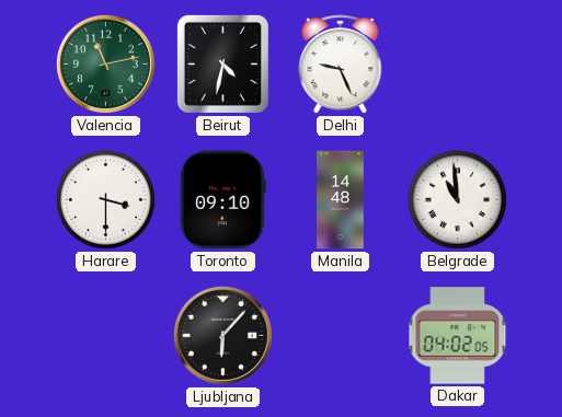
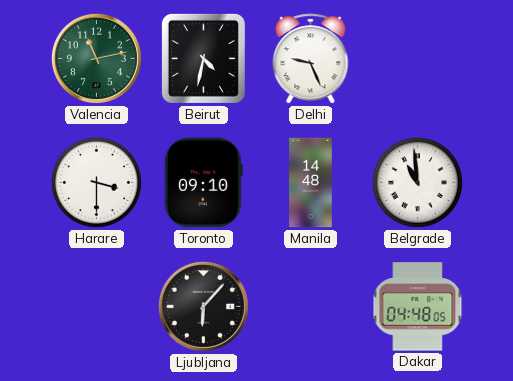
Dakar: 04:02 -> 04:48 (418, 307)
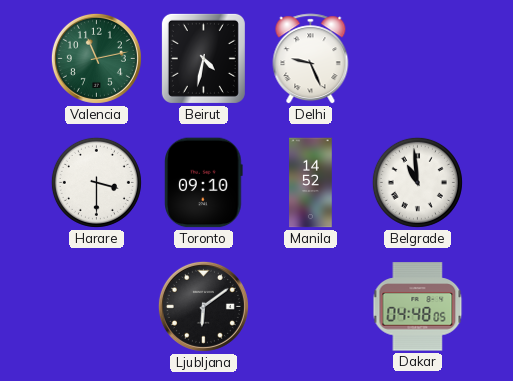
Manila: 14:48 -> 14:52 (311, 183)
Ljubljana: 6:07 -> 6:09 (203, 306)
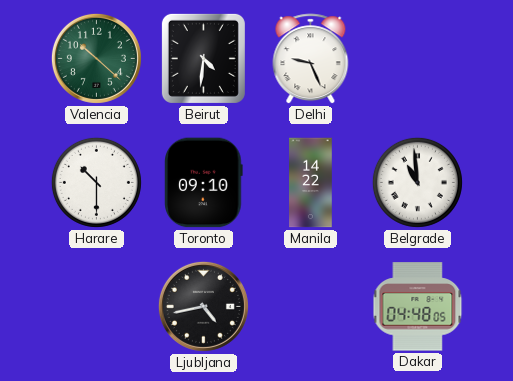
Valencia: 11:13 -> 10:22 (96, 58)
Beirut: 4:32 -> 4:31 (203, 58)
Harare: 3:30 -> 10:30 (96, 182)
Manila: 14:52 -> 14:22 (311, 183)
Ljubljana: 6:09 -> 4:43 (203, 306)
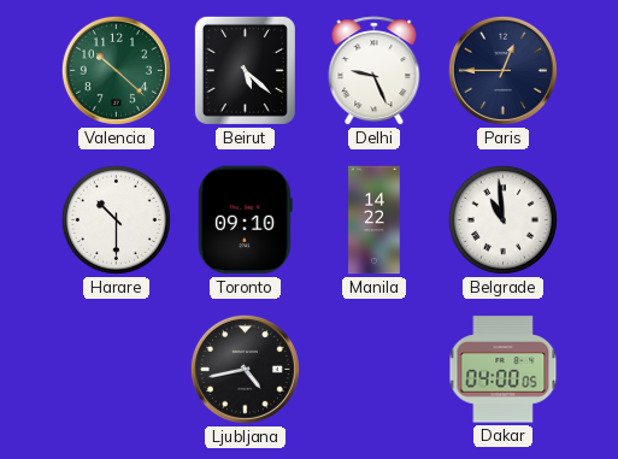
Beirut: 4:31 -> 5:22 (245, 70)
Paris: none -> 12:45 (502, 70)
Dakar: 04:48 -> 04:00 (504, 370)
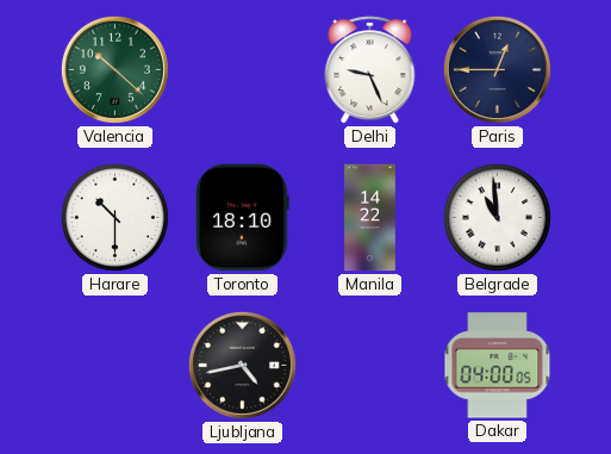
Beirut: 5:22 -> none (245, 70)
Toronto: 09:10 -> 18:10 (243, 218)
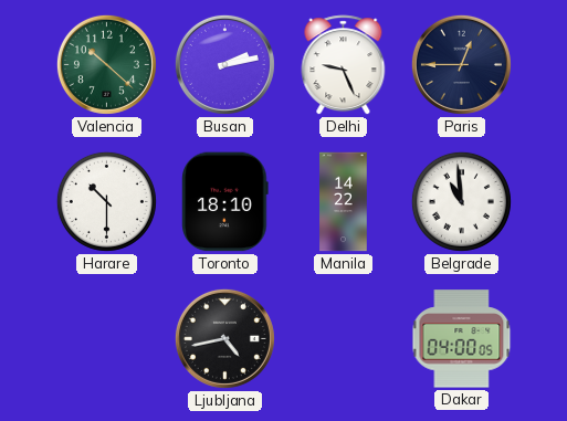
Busan: none -> 2:13 (224, 64)
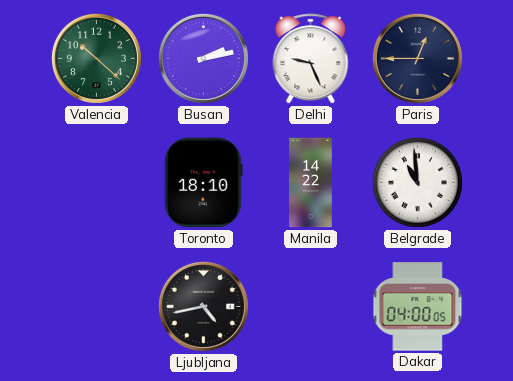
Harare: 10:30 -> none (106, 201)
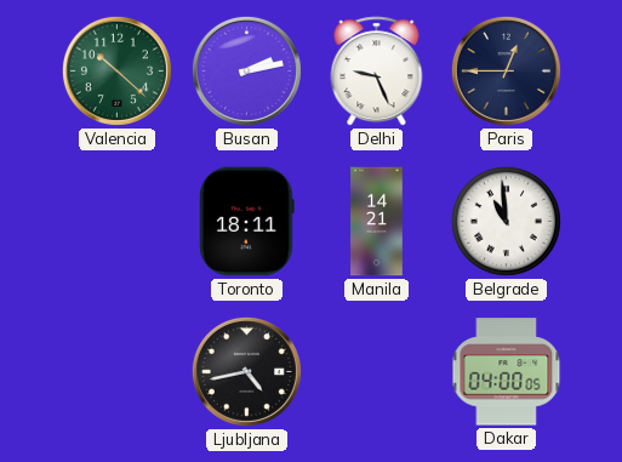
Toronto: 18:10 -> 18:11 (247, 222)
Manila: 14:22 -> 14:21 (377, 222)
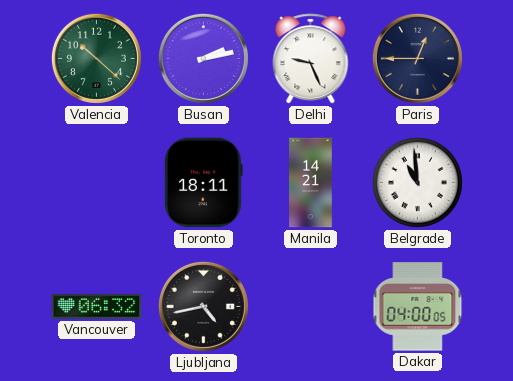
Vancouver: none -> 06:32 (97, 306)
